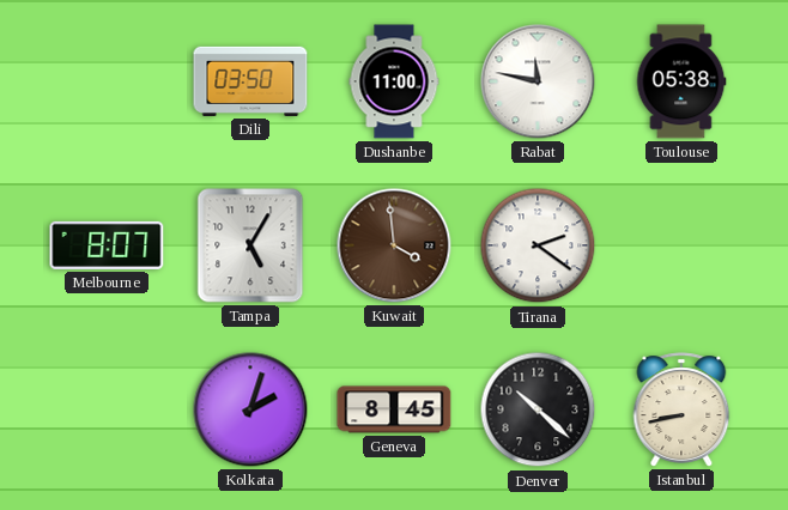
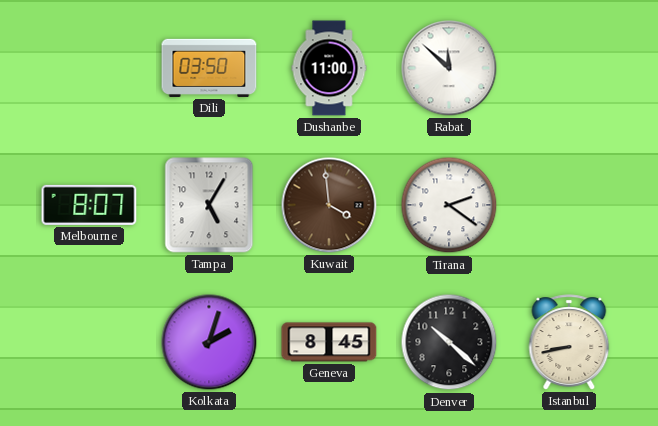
Rabat: 11:47 -> 11:52 (449, 68)
Toulouse: 05:38 -> none (681, 81)
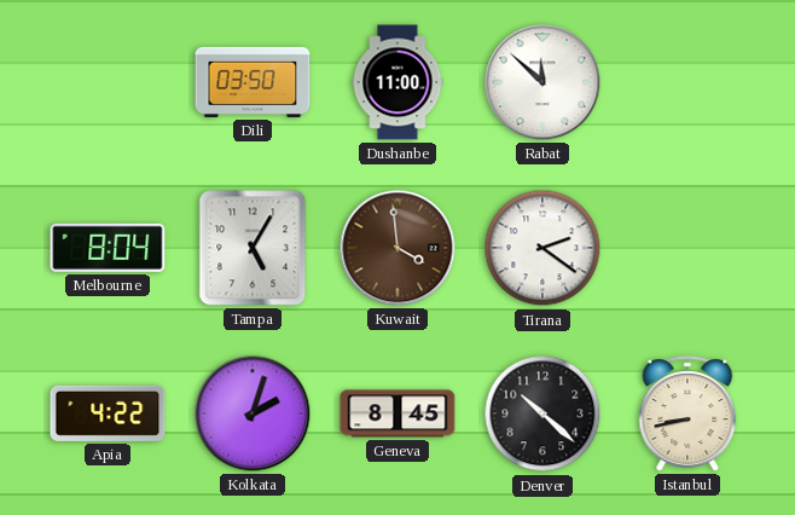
Melbourne: 8:07 -> 8:04 (108, 248)
Apia: none -> 4:22 (108, 413)
